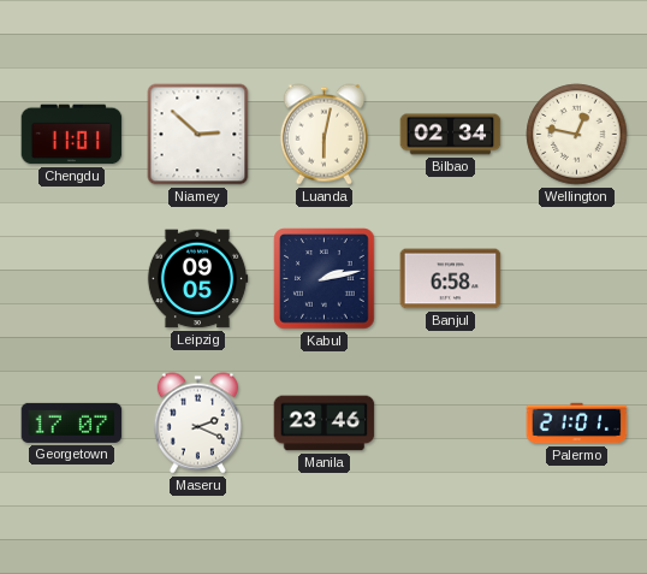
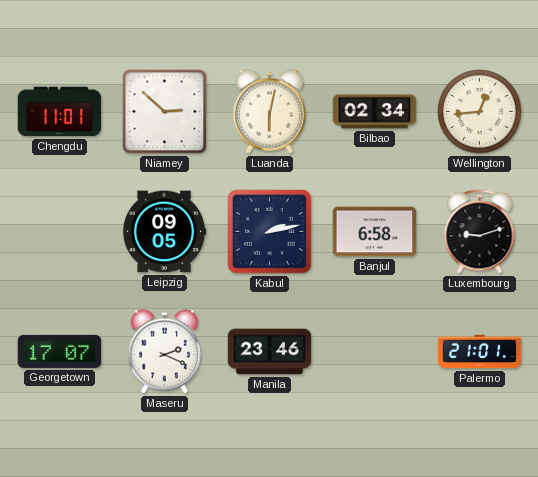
Wellington: 12:47 -> 12:44 (480, 112)
Luxembourg: none -> 9:12 (480, 232)
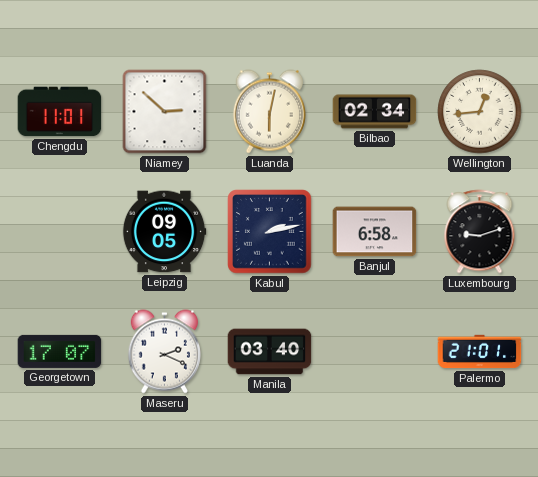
Manila: 23:46 -> 03:40 (270, 352)
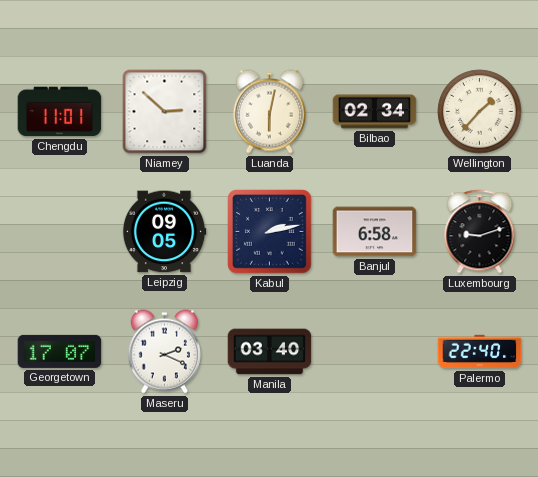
Wellington: 12:44 -> 1:37 (480, 112)
Palermo: 21:01 -> 22:40 (480, 352)
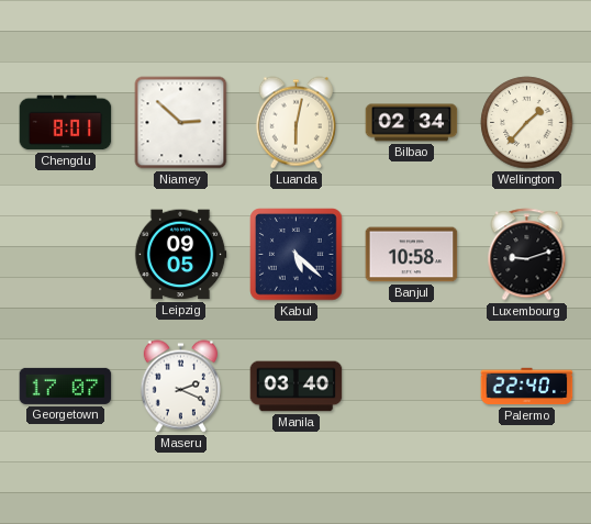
Chengdu: 11:01 -> 8:01 (66, 123)
Kabul: 2:13 -> 5:22 (297, 255)
Banjul: 6:58 -> 10:58 (412, 255)
